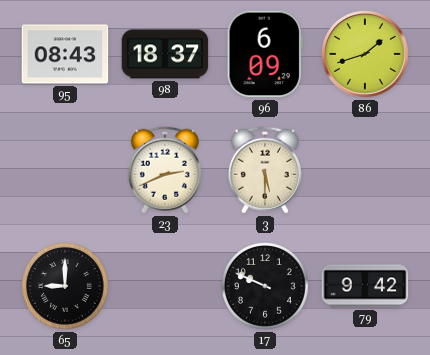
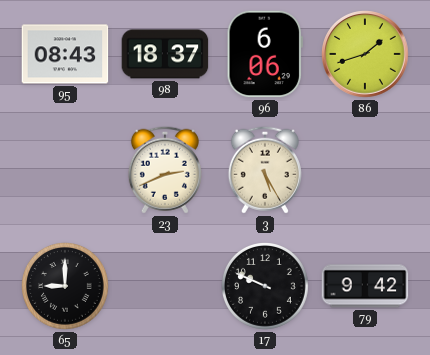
96: 6:09 -> 6:06 (265, 54)
3: 5:30 -> 5:25 (265, 170)
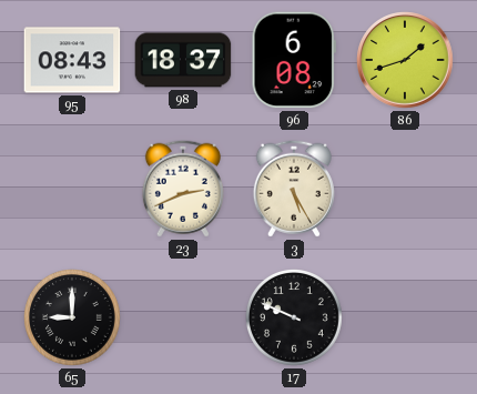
96: 6:06 -> 6:08 (294, 60)
79: 9:42 -> none (365, 286)
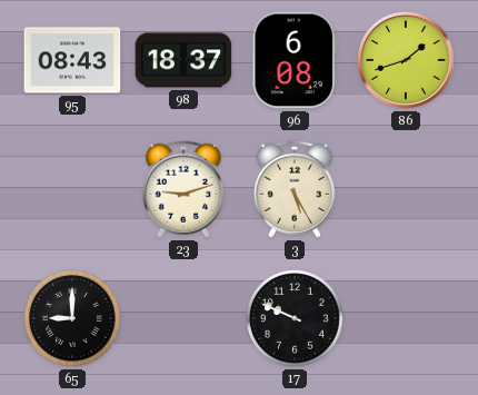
23: 2:41 -> 9:12 (183, 189)
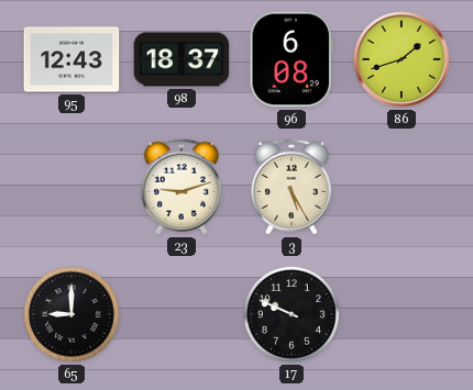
95: 08:43 -> 12:43 (71, 59)
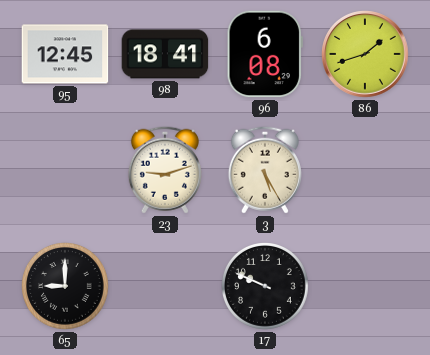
95: 12:43 -> 12:45 (65, 54)
98: 18:37 -> 18:41 (165, 54)
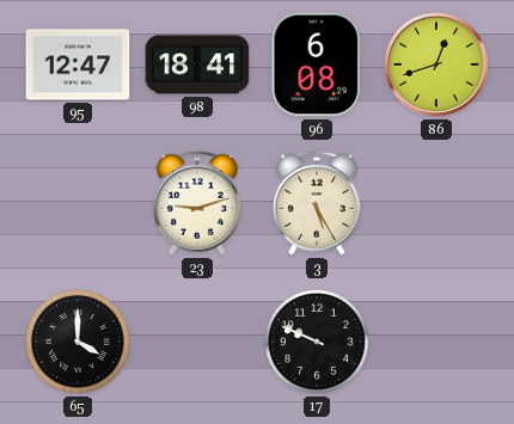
95: 12:45 -> 12:47 (78, 64)
86: 1:42 -> 12:42 (436, 64)
65: 9:00 -> 4:00 (79, 343)
